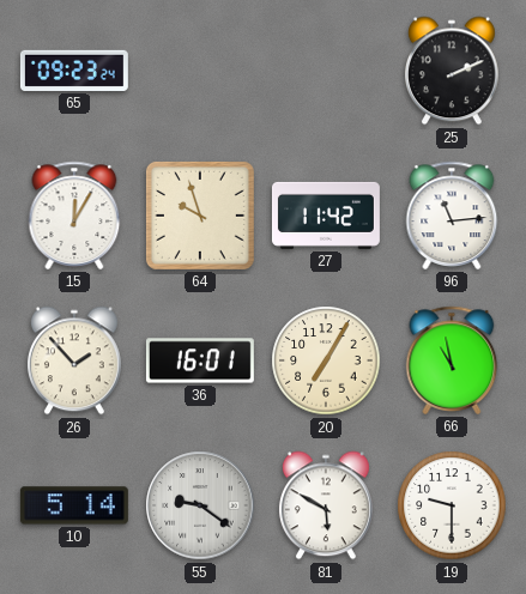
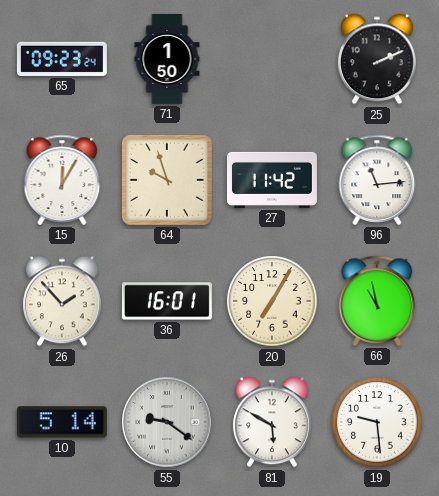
71: none -> 1:50 (167, 59)
19: 9:30 -> 9:29 (377, 422)
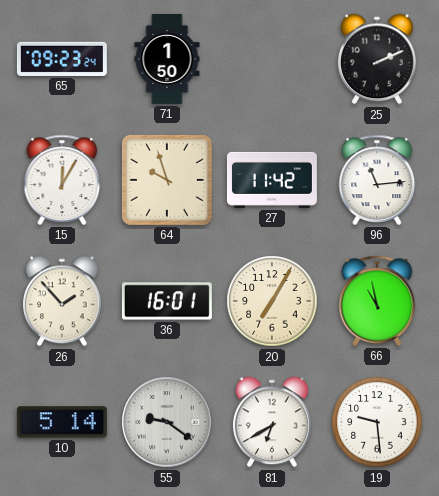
81: 5:50 -> 6:40 (272, 422)
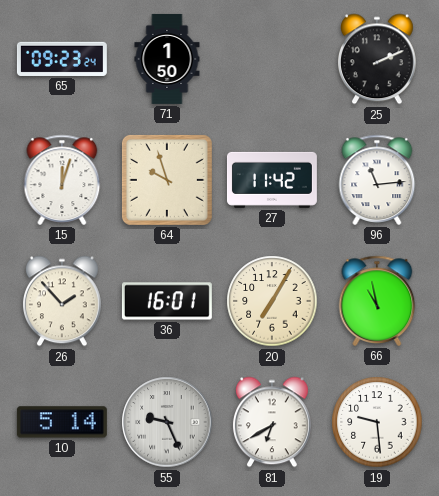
15: 12:05 -> 12:03 (62, 180)
55: 9:21 -> 9:26 (167, 422)
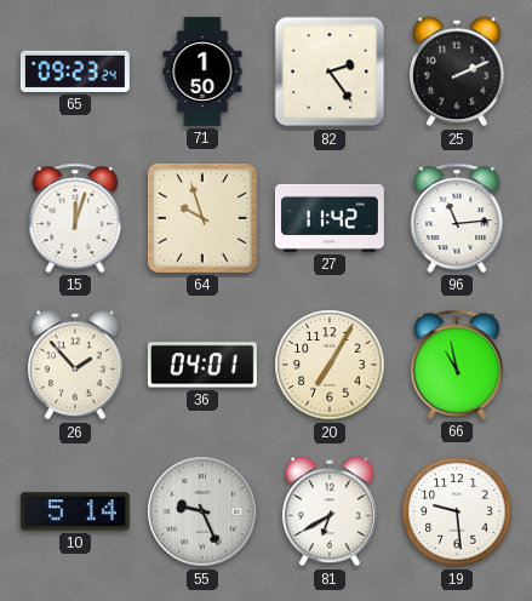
82: none -> 2:24 (330, 71)
36: 16:01 -> 04:01 (202, 365)
